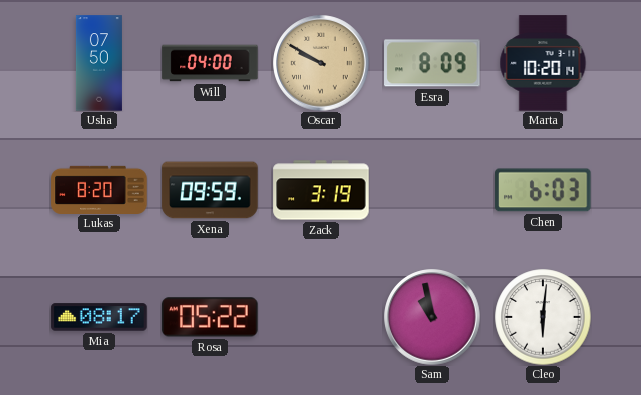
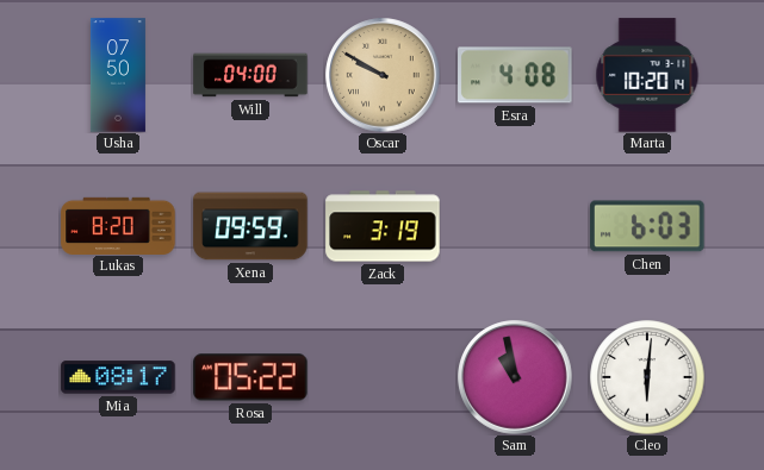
Esra: 8:09 -> 4:08 (515, 75)
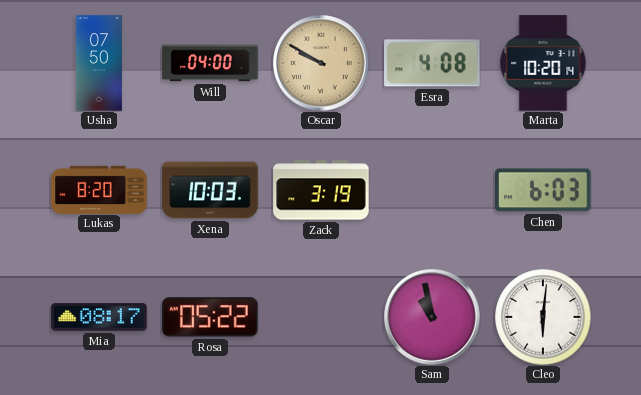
Xena: 09:59 -> 10:03 (210, 190)
